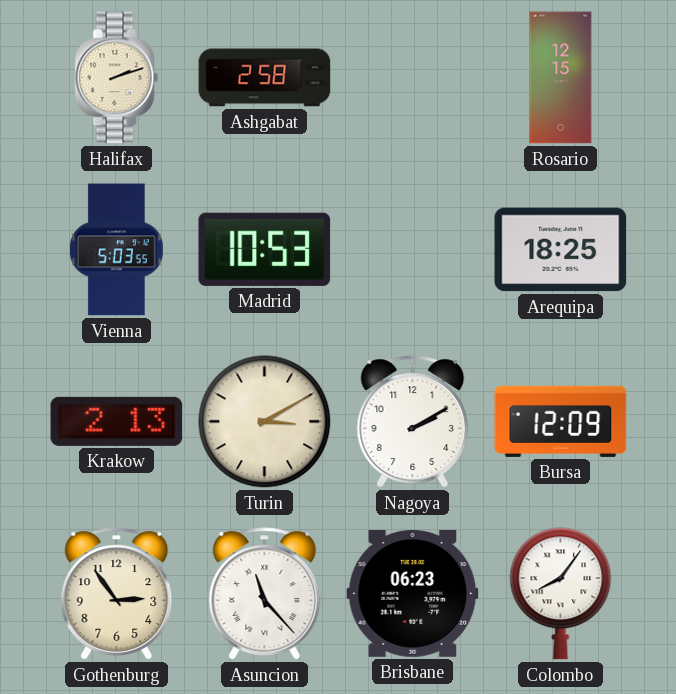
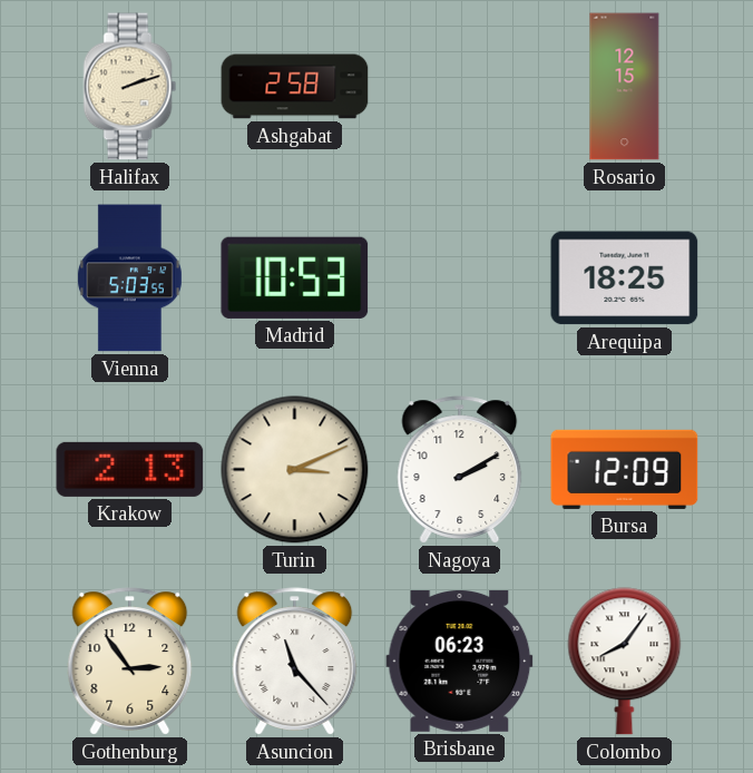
Turin: 3:10 -> 3:11 (295, 470)
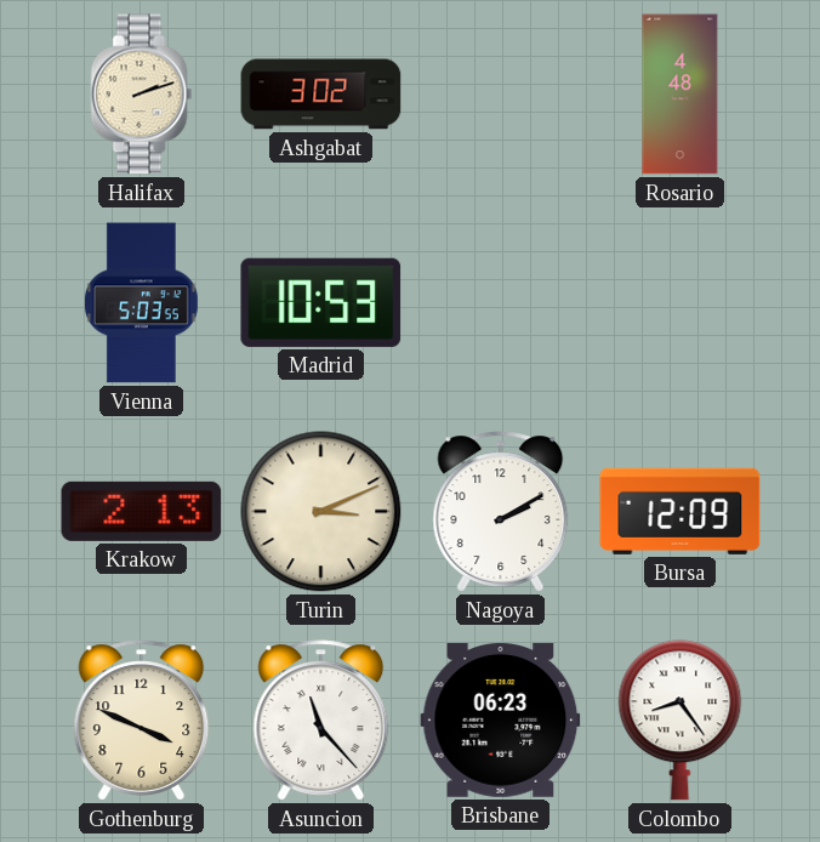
Ashgabat: 2:58 -> 3:02 (321, 95)
Rosario: 12:15 -> 4:48 (681, 95)
Arequipa: 18:25 -> none (625, 278)
Gothenburg: 2:54 -> 3:49 (142, 721)
Colombo: 8:06 -> 8:24 (681, 721)
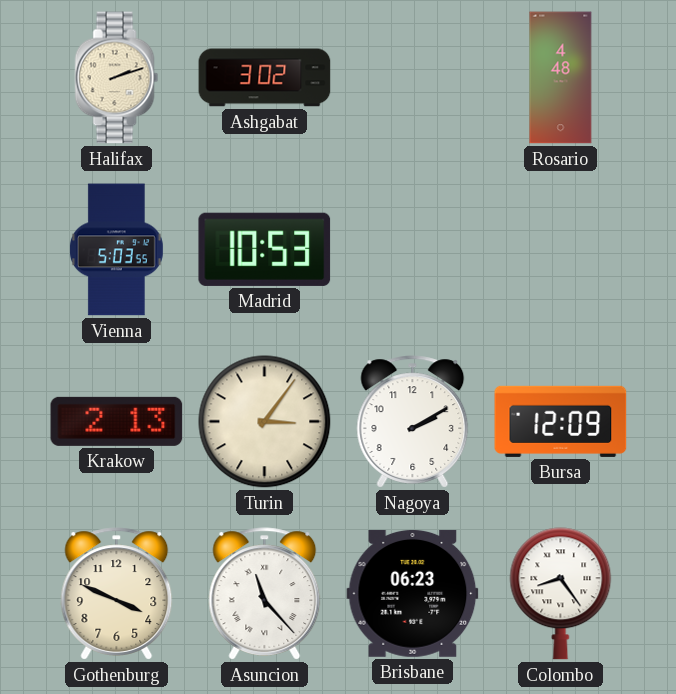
Turin: 3:11 -> 3:06 (265, 422)
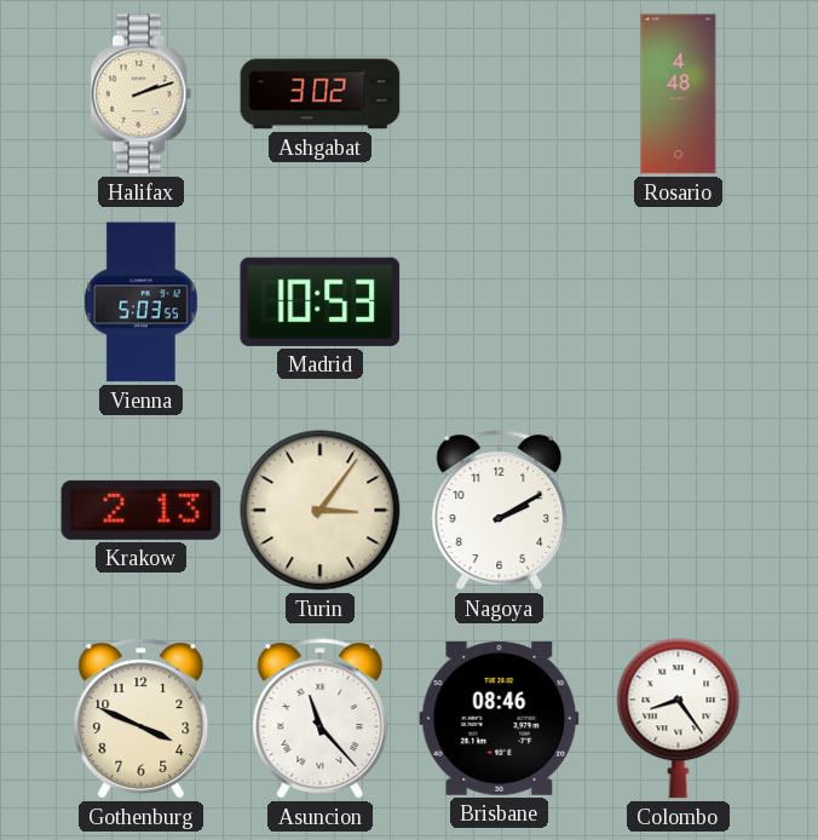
Bursa: 12:09 -> none (561, 421)
Brisbane: 06:23 -> 08:46 (500, 718)
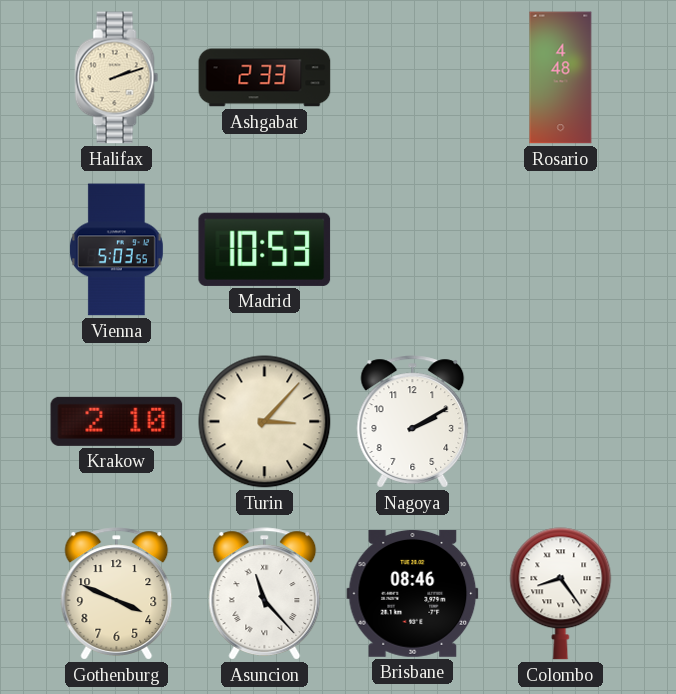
Ashgabat: 3:02 -> 2:33 (265, 78)
Krakow: 2:13 -> 2:10 (117, 421)
Turin: 3:06 -> 3:07 (265, 422)
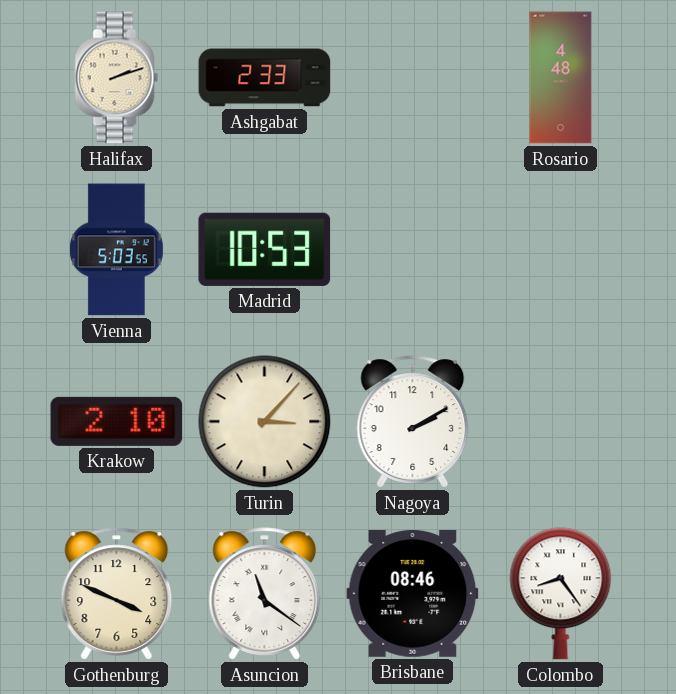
Asuncion: 11:23 -> 11:21 (265, 594)
